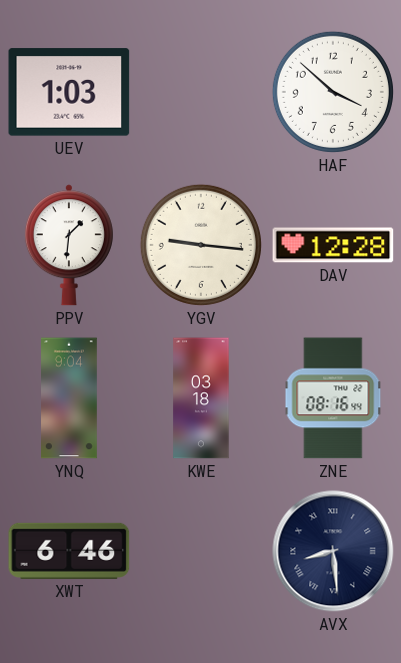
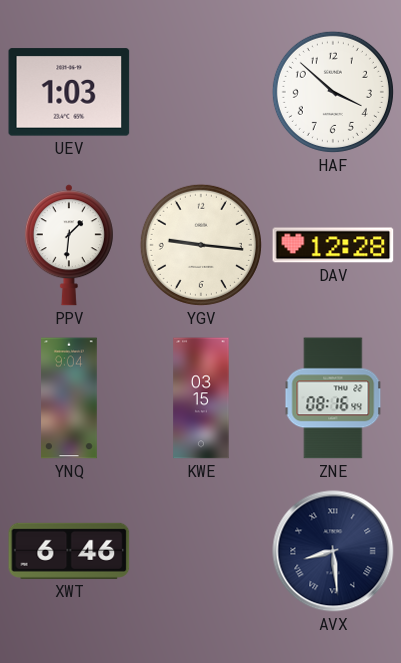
KWE: 03:18 -> 03:15 (201, 398)
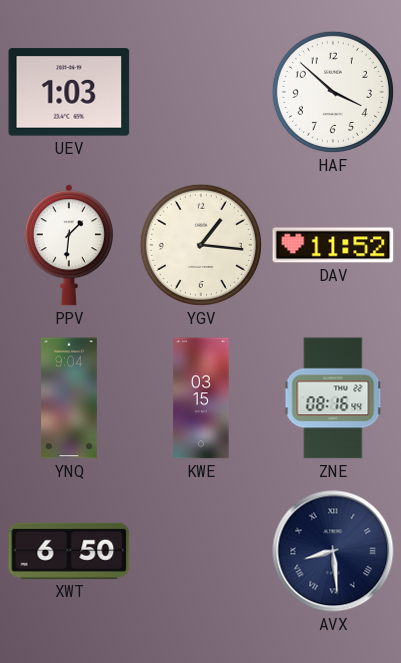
YGV: 9:16 -> 1:16 (201, 245)
DAV: 12:28 -> 11:52 (333, 245)
XWT: 6:46 -> 6:50 (69, 551)
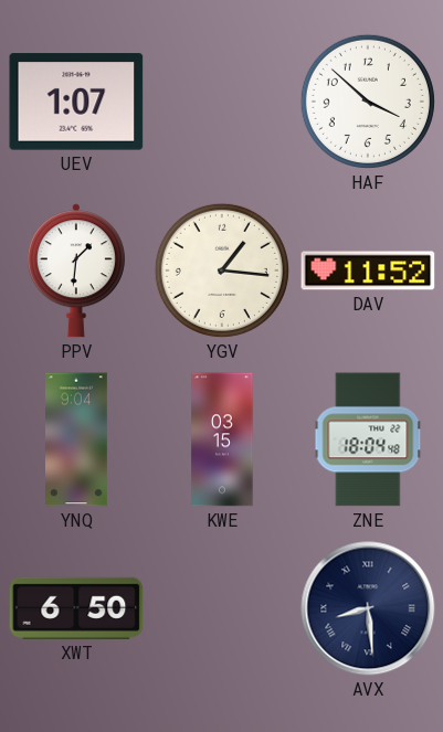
UEV: 1:03 -> 1:07 (76, 102)
ZNE: 08:16 -> 18:04 (368, 439)
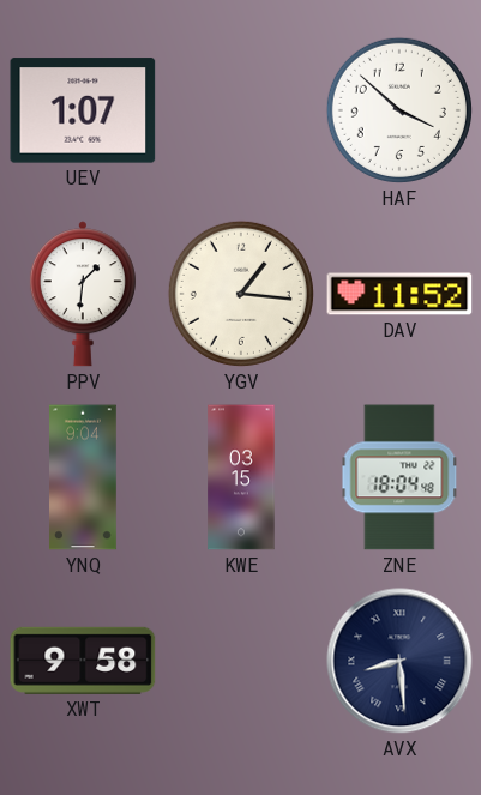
XWT: 6:50 -> 9:58 (83, 661)
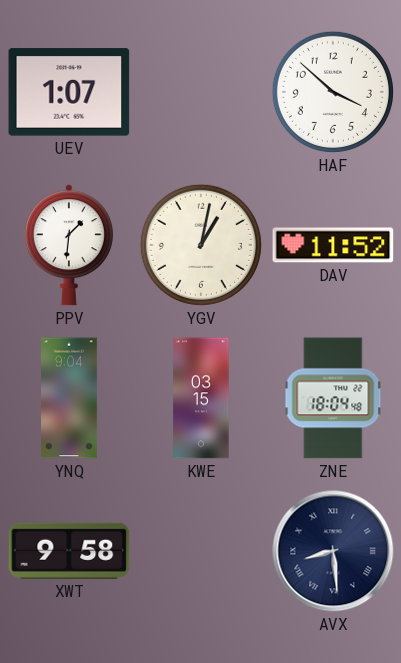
YGV: 1:16 -> 1:02 (201, 245)
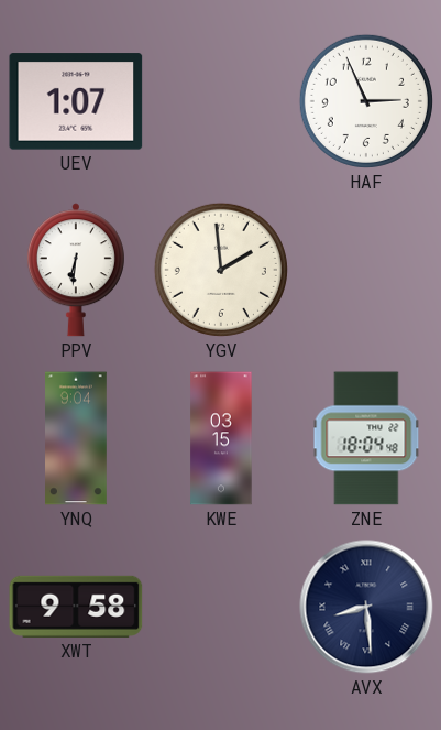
HAF: 3:52 -> 2:56 (366, 101)
PPV: 1:31 -> 6:31 (76, 270)
YGV: 1:02 -> 1:59 (221, 270)
DAV: 11:52 -> none (333, 245)
